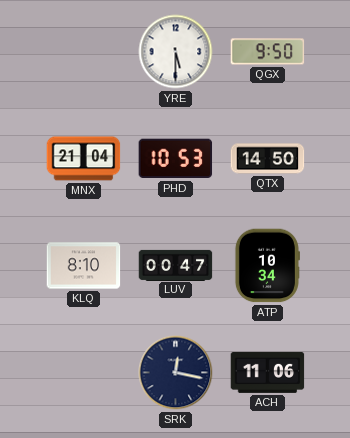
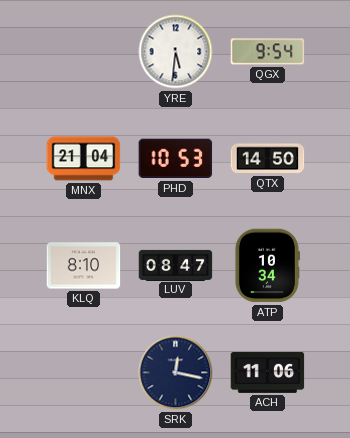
YRE: 5:30 -> 5:31 (176, 52)
QGX: 9:50 -> 9:54 (268, 52)
LUV: 00:47 -> 08:47 (176, 265)
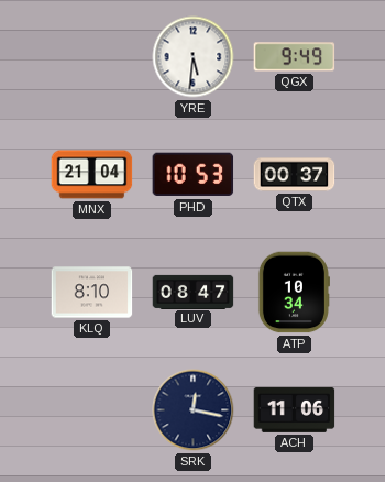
QGX: 9:54 -> 9:49 (295, 57)
QTX: 14:50 -> 00:37 (295, 175)
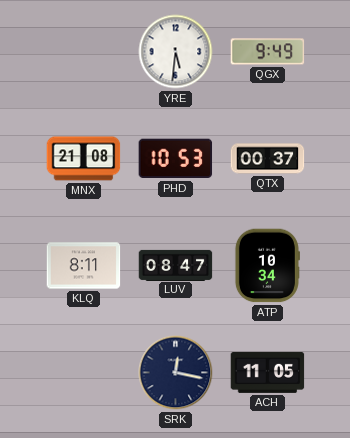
MNX: 21:04 -> 21:08 (84, 159)
KLQ: 8:10 -> 8:11 (84, 266)
ACH: 11:06 -> 11:05 (268, 372)
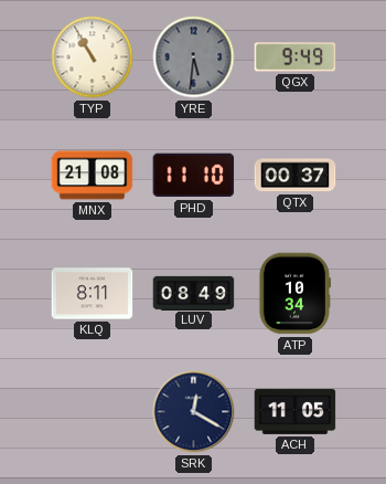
TYP: none -> 10:55 (93, 57)
YRE dial: white -> grey (194, 57)
PHD: 10:53 -> 11:10 (194, 176)
LUV: 08:47 -> 08:49 (194, 293)
SRK: 12:17 -> 12:20 (194, 412)
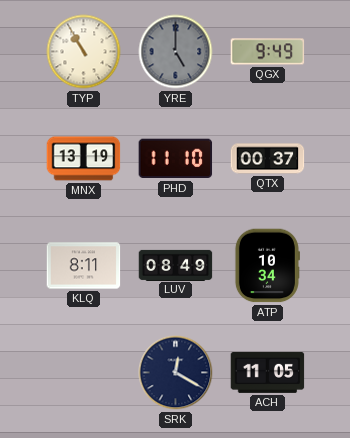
YRE: 5:31 -> 5:00 (176, 52)
MNX: 21:08 -> 13:19 (84, 159)
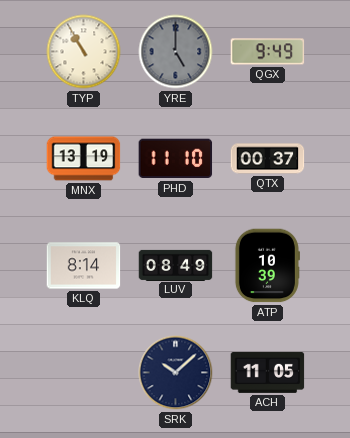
KLQ: 8:11 -> 8:14 (84, 266)
ATP: 10:34 -> 10:39 (267, 266)
SRK: 12:20 -> 10:08 (176, 373)
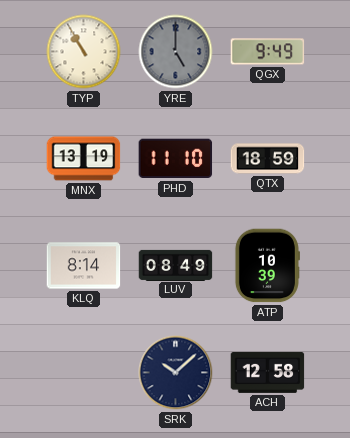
QTX: 00:37 -> 18:59 (268, 159)
ACH: 11:05 -> 12:58 (268, 372)
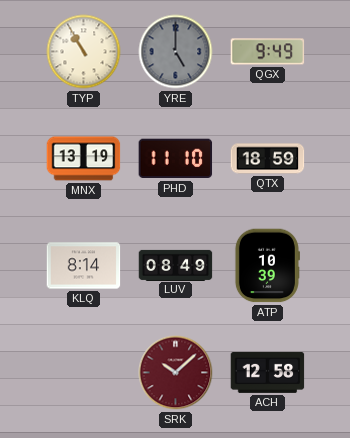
SRK dial: navy -> burgundy (176, 373)
